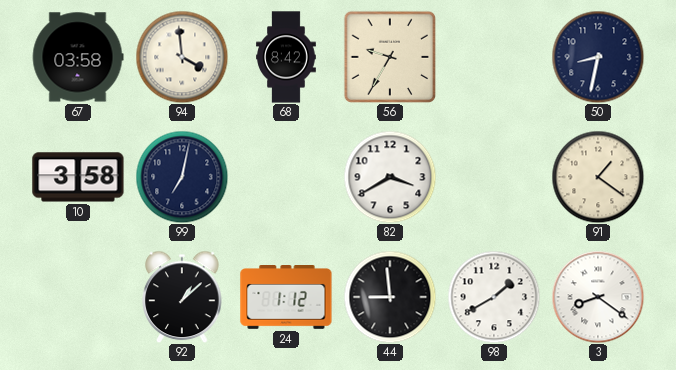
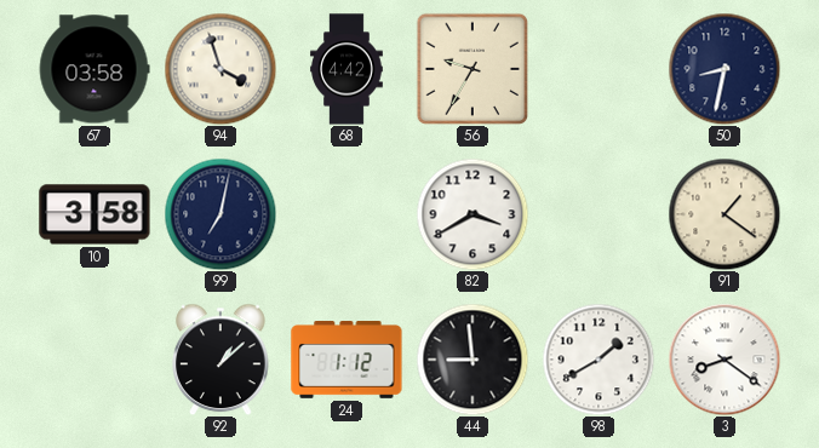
94: 3:59 -> 3:57 (220, 69)
68: 8:42 -> 4:42 (346, 69)
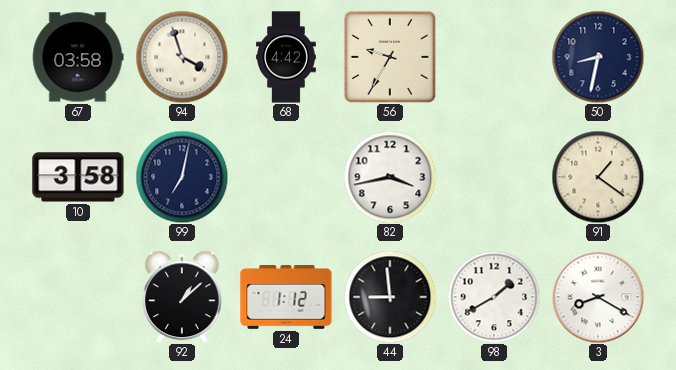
82: 3:40 -> 3:43 (390, 177)
3: 8:21 -> 8:20 (598, 297)
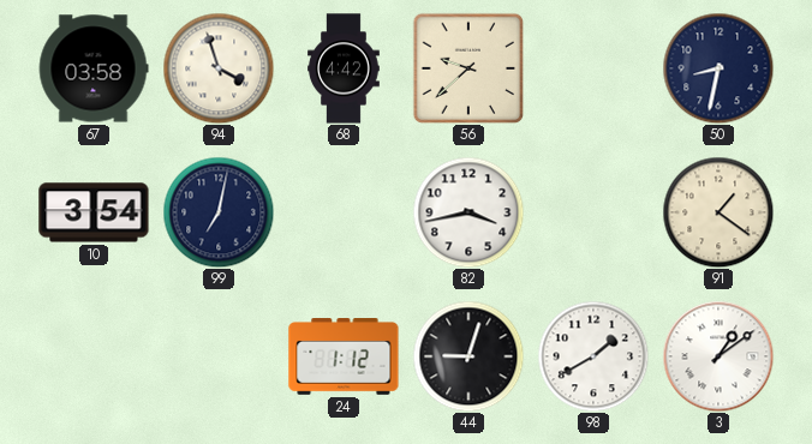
56: 9:35 -> 9:38 (467, 67)
10: 3:58 -> 3:54 (94, 212)
92: 1:08 -> none (182, 297)
44: 8:59 -> 9:03 (468, 356)
3: 8:20 -> 1:09 (718, 356)
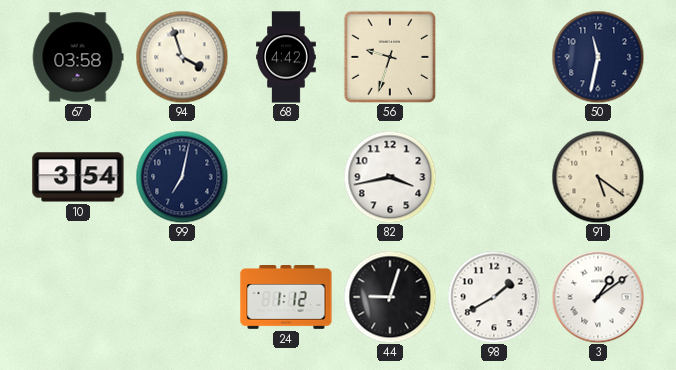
56: 9:38 -> 9:33 (389, 56)
50: 8:32 -> 11:32 (598, 57)
91: 1:21 -> 5:21 (598, 177)
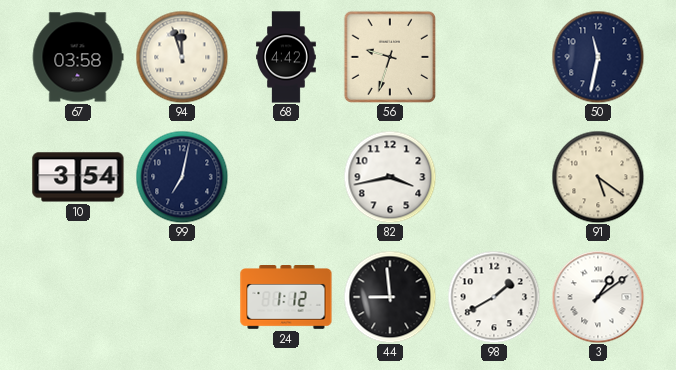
94: 3:57 -> 11:57 (182, 57)
44: 9:03 -> 8:59 (390, 297)
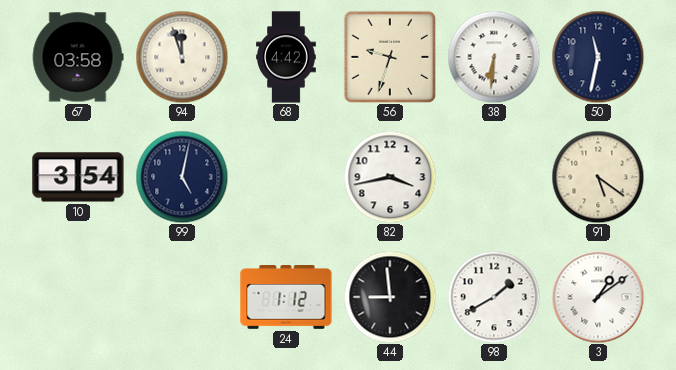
38: none -> 6:31 (494, 57)
99: 7:02 -> 5:02 (182, 177)
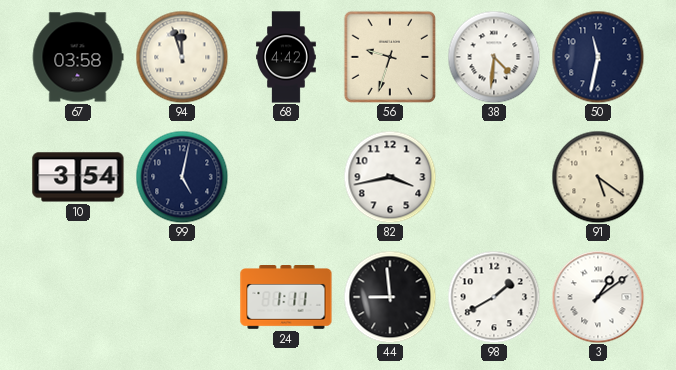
38: 6:31 -> 4:31 (494, 57)
24: 1:12 -> 1:11 (286, 298)
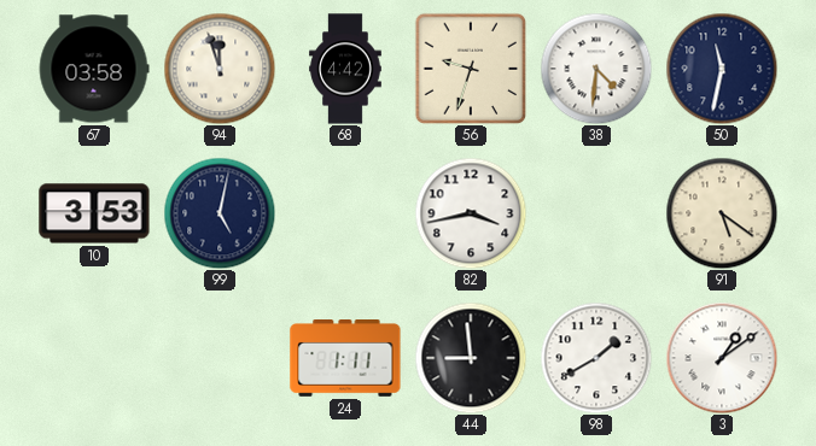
10: 3:54 -> 3:53 (94, 213)
